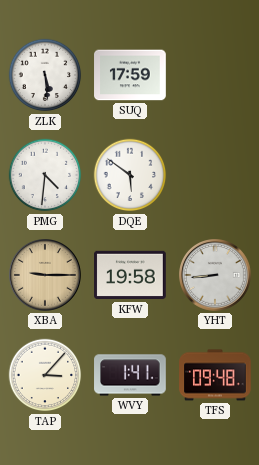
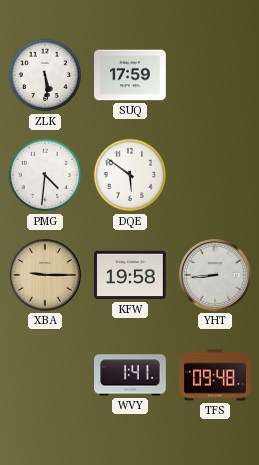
TAP: 3:07 -> none (45, 375)
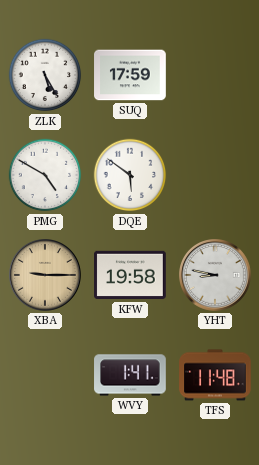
ZLK: 5:29 -> 5:25 (45, 75)
PMG: 4:31 -> 4:50 (45, 175)
YHT: 8:44 -> 8:47 (216, 276)
TFS: 09:48 -> 11:48 (215, 375)
